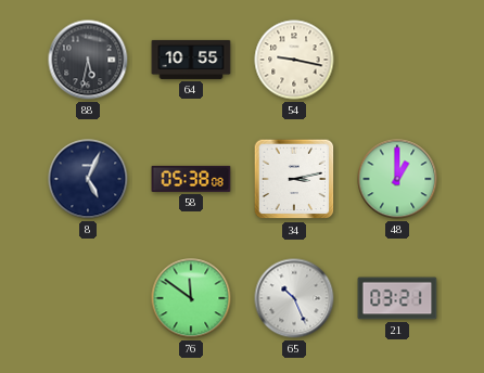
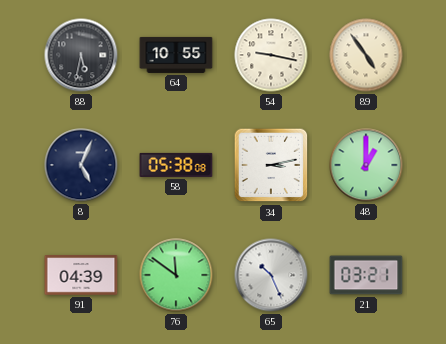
89: none -> 4:54 (366, 55)
91: none -> 04:39 (81, 275)
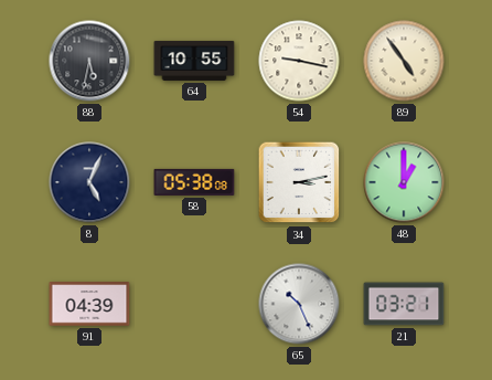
76: 11:51 -> none (176, 275)
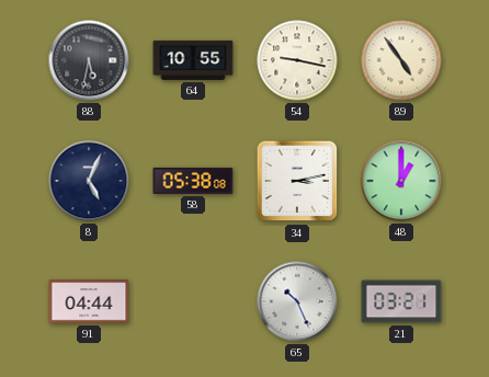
91: 04:39 -> 04:44 (89, 301)
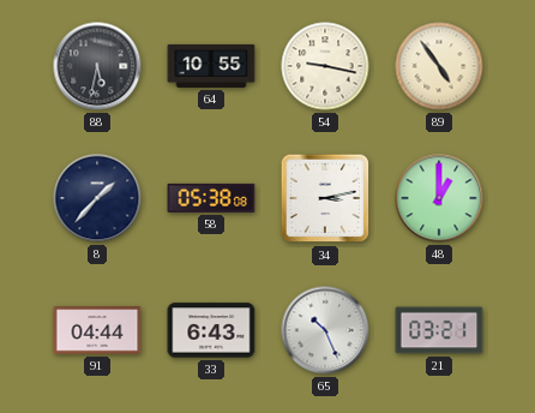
8: 5:04 -> 1:37 (97, 198)
33: none -> 6:43 (211, 330)
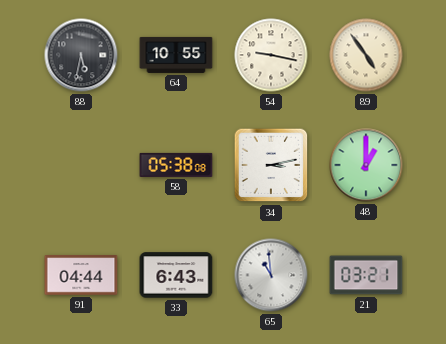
8: 1:37 -> none (97, 198)
65: 10:26 -> 10:59 (271, 275)
